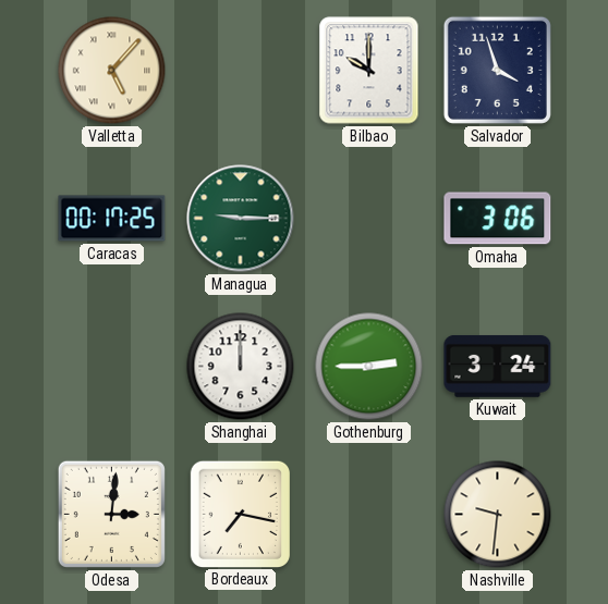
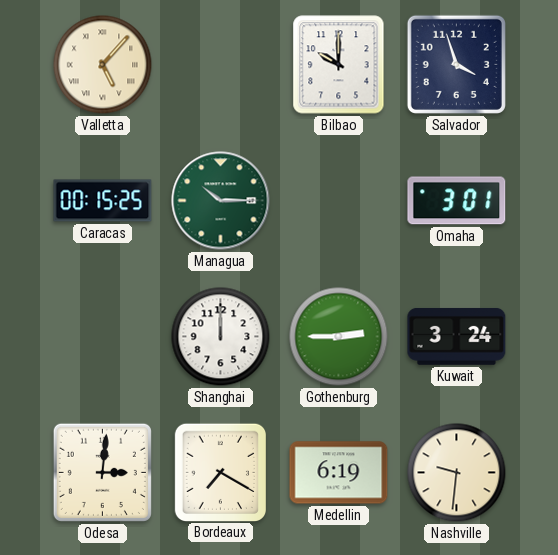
Caracas: 00:17 -> 00:15 (103, 201)
Managua: 9:15 -> 10:15 (221, 201)
Omaha: 3:06 -> 3:01 (457, 201)
Bordeaux: 7:17 -> 7:20 (220, 472)
Medellin: none -> 6:19 (339, 473)
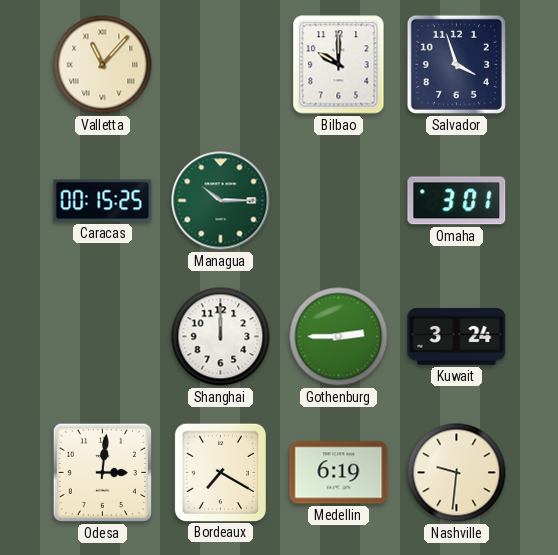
Valletta: 5:07 -> 11:07 (103, 65)
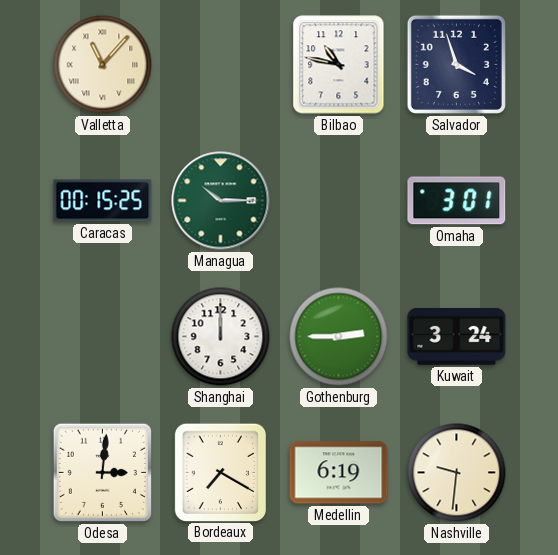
Bilbao: 10:00 -> 10:47 (339, 65)
